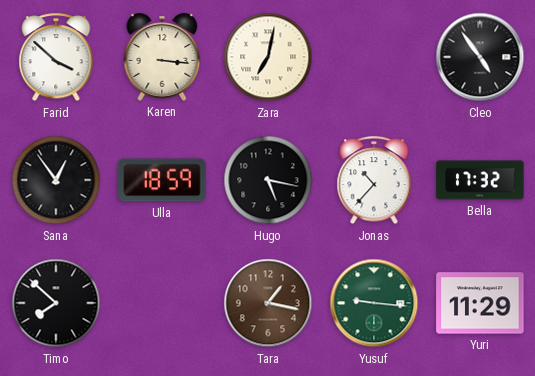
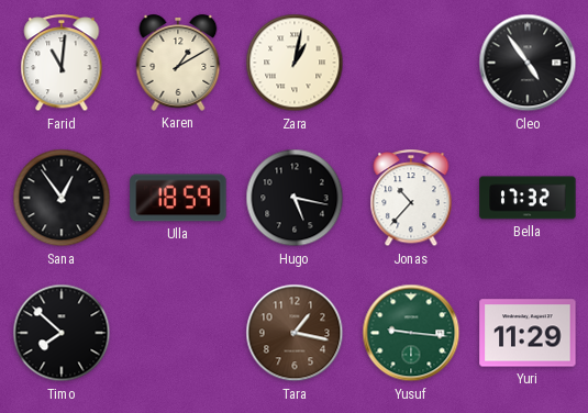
Farid: 3:52 -> 11:01 (62, 64)
Karen: 3:16 -> 1:10 (178, 63)
Zara: 7:02 -> 1:02 (295, 63)
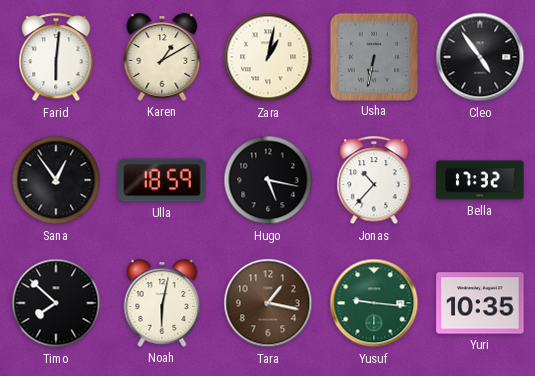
Farid: 11:01 -> 6:01 (56, 58)
Usha: none -> 6:32 (373, 56)
Noah: none -> 6:02 (162, 303)
Yuri: 11:29 -> 10:35 (480, 303)
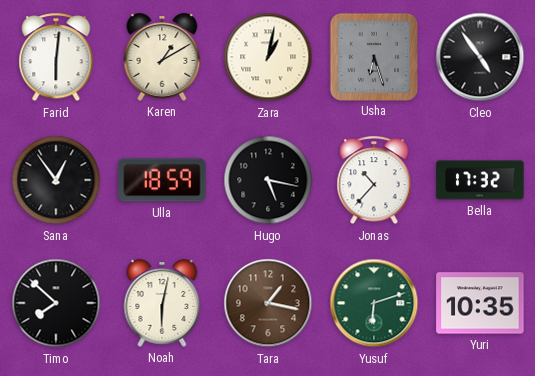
Usha: 6:32 -> 6:27 (373, 56)
Yusuf: 9:16 -> 6:12 (374, 303)
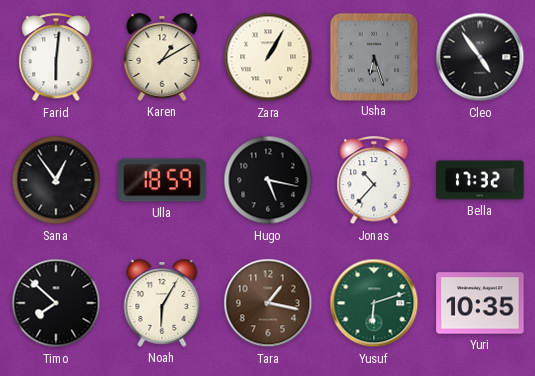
Zara: 1:02 -> 1:05 (268, 57)
Noah: 6:02 -> 6:05 (162, 303)
